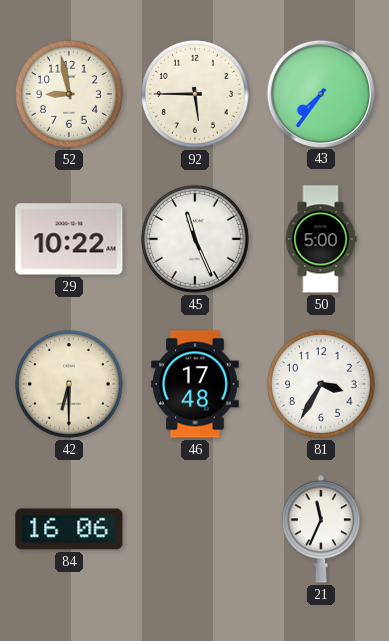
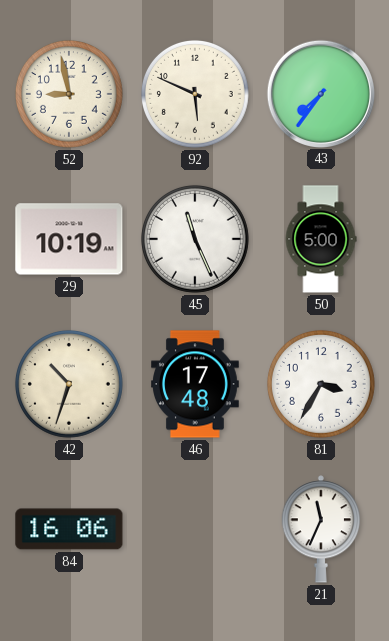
92: 5:45 -> 5:49 (195, 94)
29: 10:22 -> 10:19 (69, 239)
42: 6:30 -> 10:33 (69, 384)
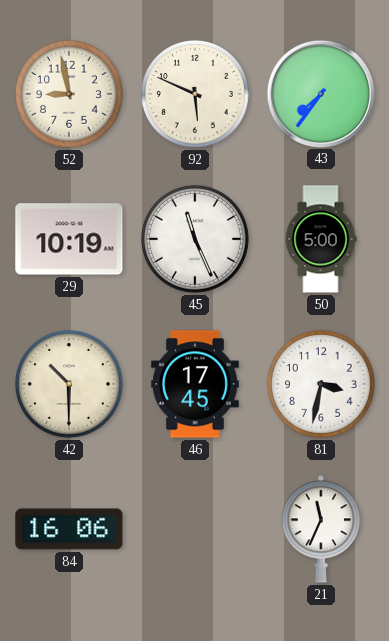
42: 10:33 -> 10:30 (69, 384)
46: 17:48 -> 17:45 (196, 384)
81: 3:35 -> 3:32 (321, 384)
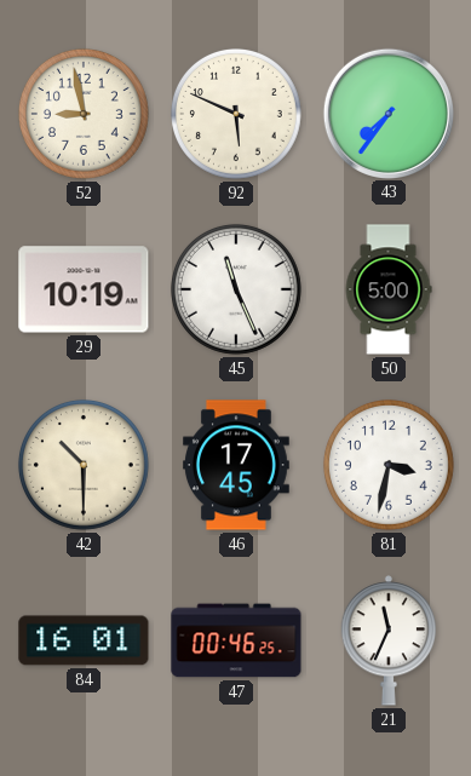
84: 16:06 -> 16:01 (84, 640)
47: none -> 00:46 (236, 640)
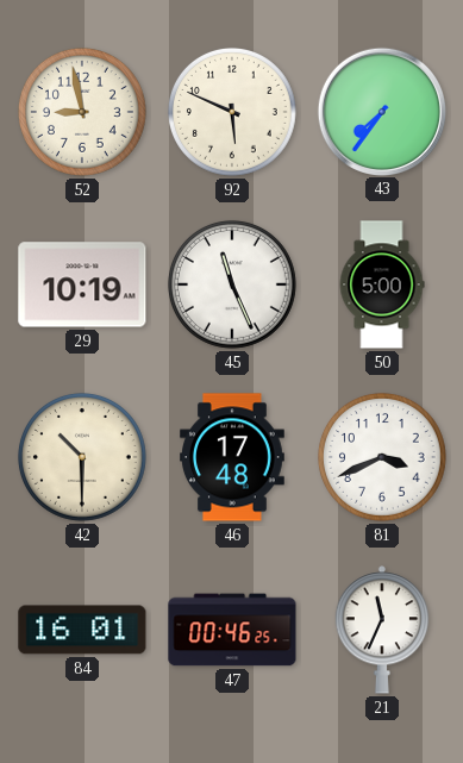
46: 17:45 -> 17:48 (233, 457)
81: 3:32 -> 3:41 (382, 457)
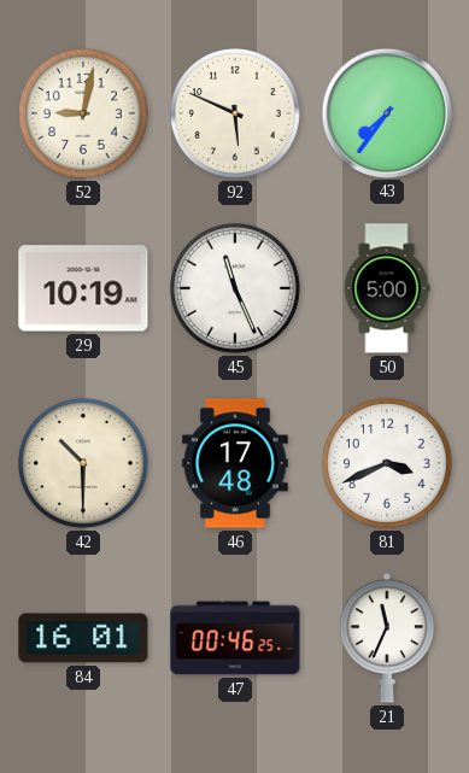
52: 8:58 -> 9:02 (83, 113)
